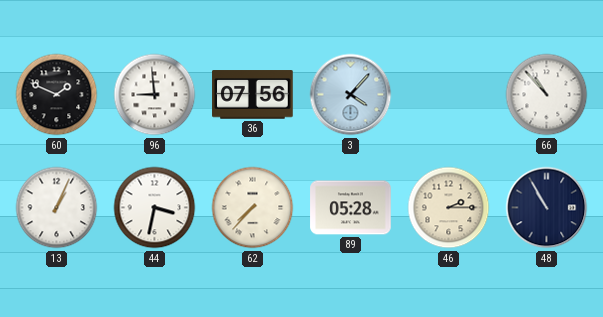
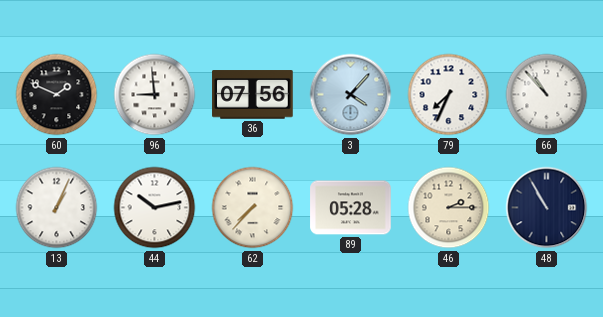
79: none -> 7:34 (449, 95)
44: 3:32 -> 10:13 (155, 208)
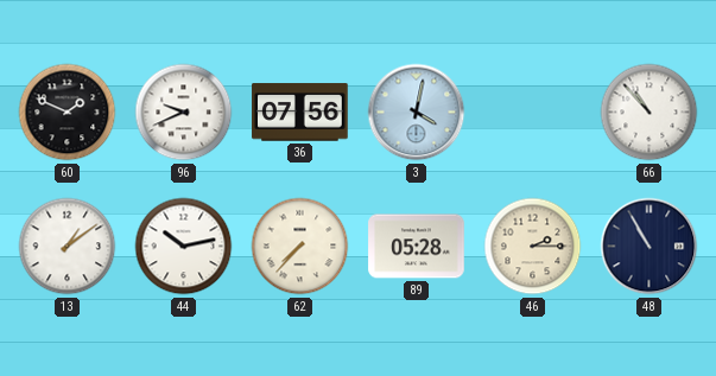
96: 8:59 -> 9:41 (184, 113)
3: 4:07 -> 4:02 (417, 113)
79: 7:34 -> none (449, 95)
13: 1:04 -> 1:09 (68, 247)
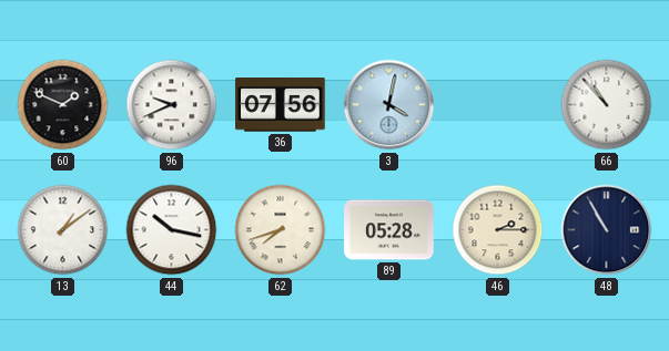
44: 10:13 -> 10:17 (172, 230)
62: 7:37 -> 7:42 (281, 230)
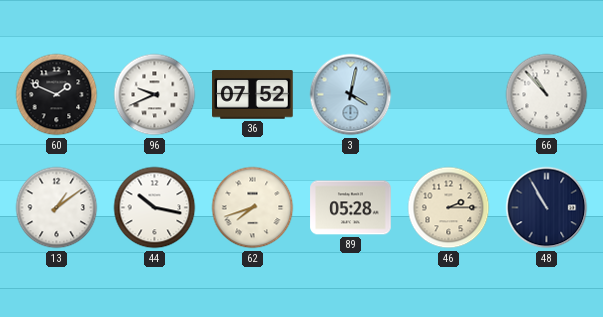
36: 07:56 -> 07:52 (253, 95)
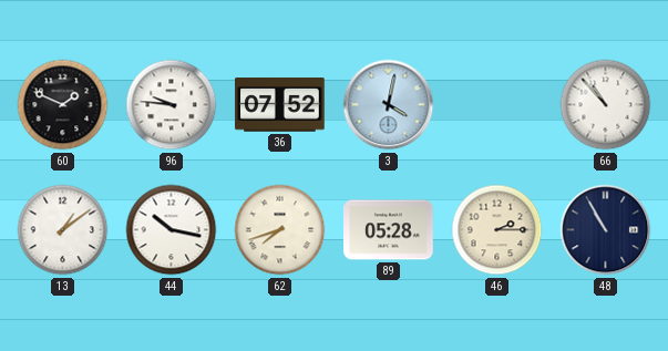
96: 9:41 -> 9:46 (172, 105)
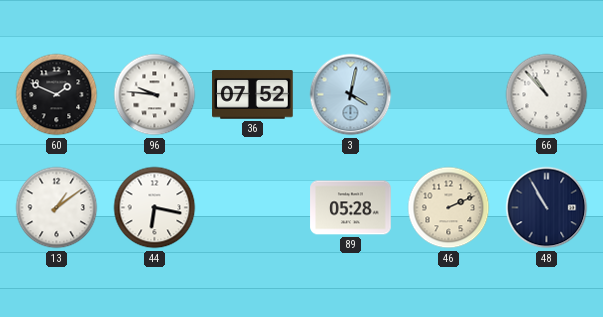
44: 10:17 -> 6:17 (155, 208)
62: 7:42 -> none (280, 230)
46: 2:15 -> 2:11 (449, 208)
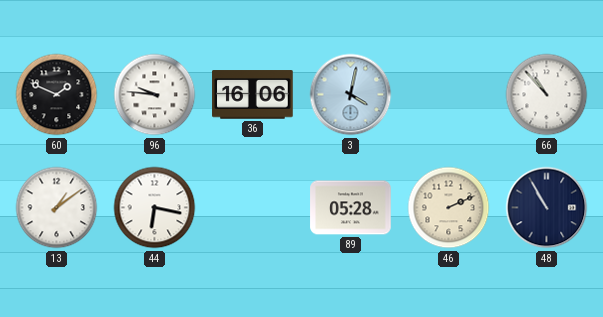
36: 07:52 -> 16:06 (253, 95)
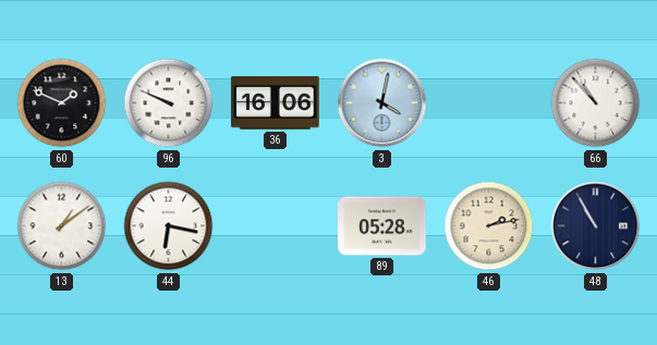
96: 9:46 -> 9:49 (169, 103)
46: 2:11 -> 2:13 (489, 226)
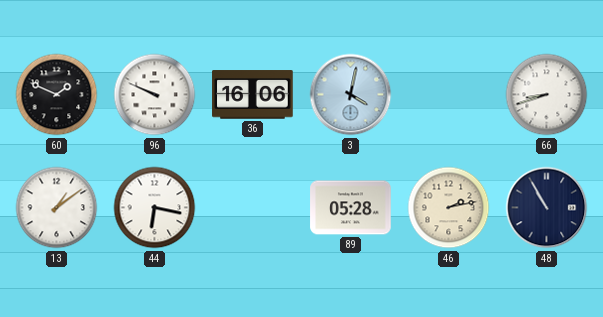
66: 10:53 -> 8:42 (547, 95)
